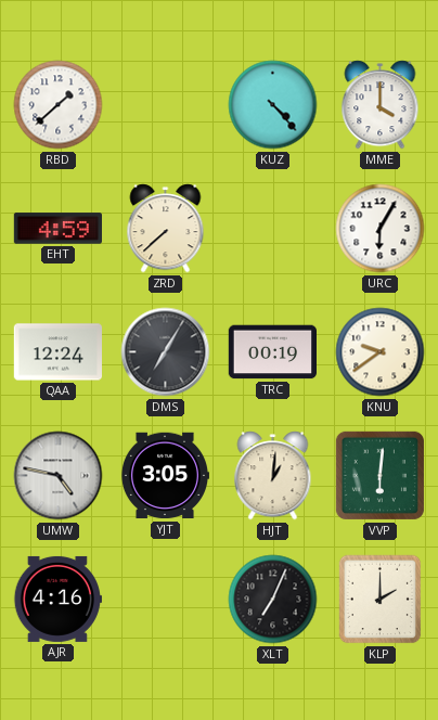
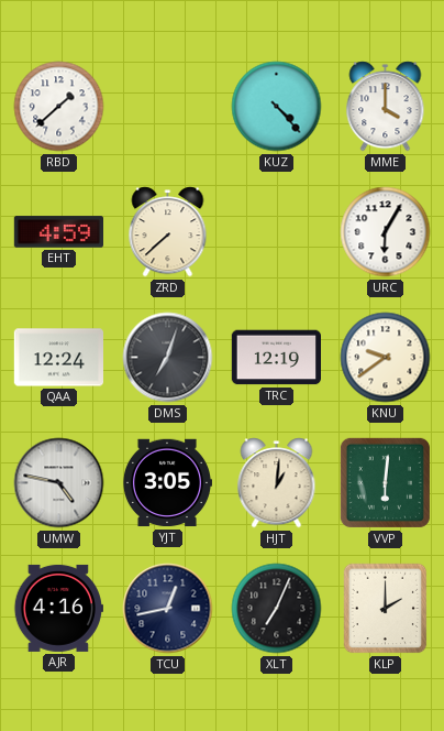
DMS: 7:05 -> 7:03 (168, 358)
TRC: 00:19 -> 12:19 (276, 358)
TCU: none -> 12:43 (168, 609)
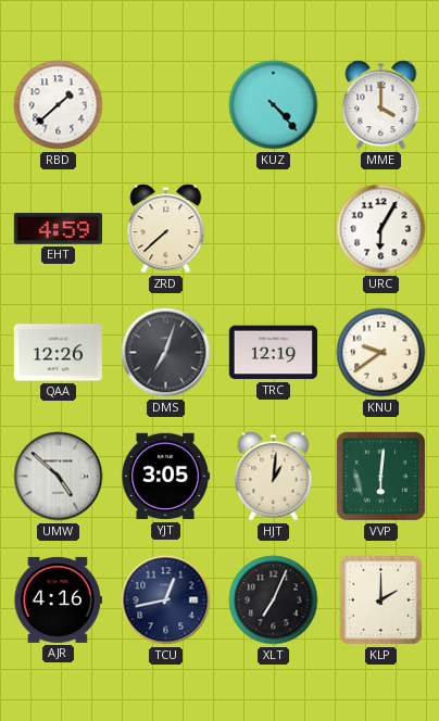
QAA: 12:24 -> 12:26 (58, 353)
UMW: 4:47 -> 4:52 (59, 477)
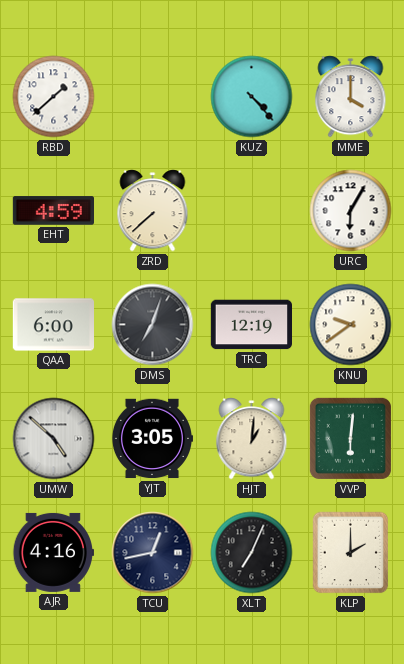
QAA: 12:26 -> 6:00 (53, 325)
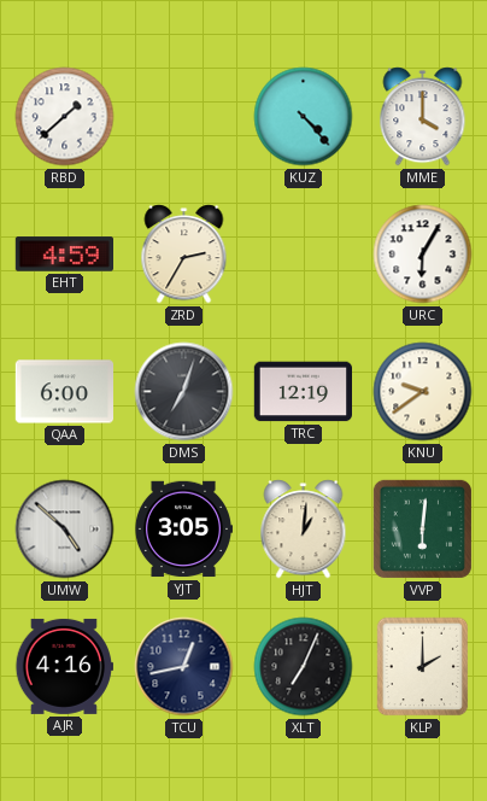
ZRD: 7:38 -> 2:35 (184, 255)
